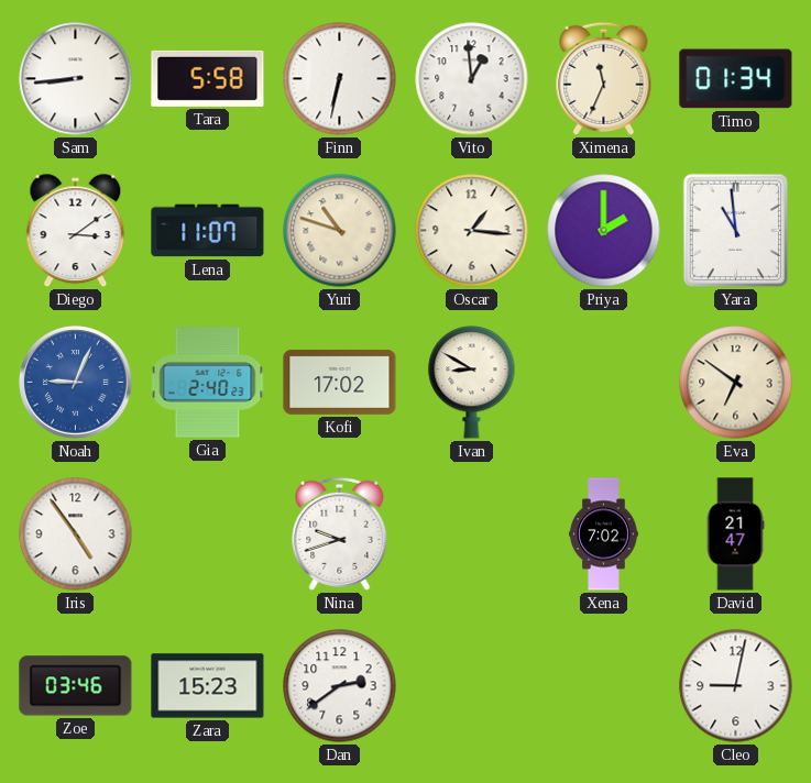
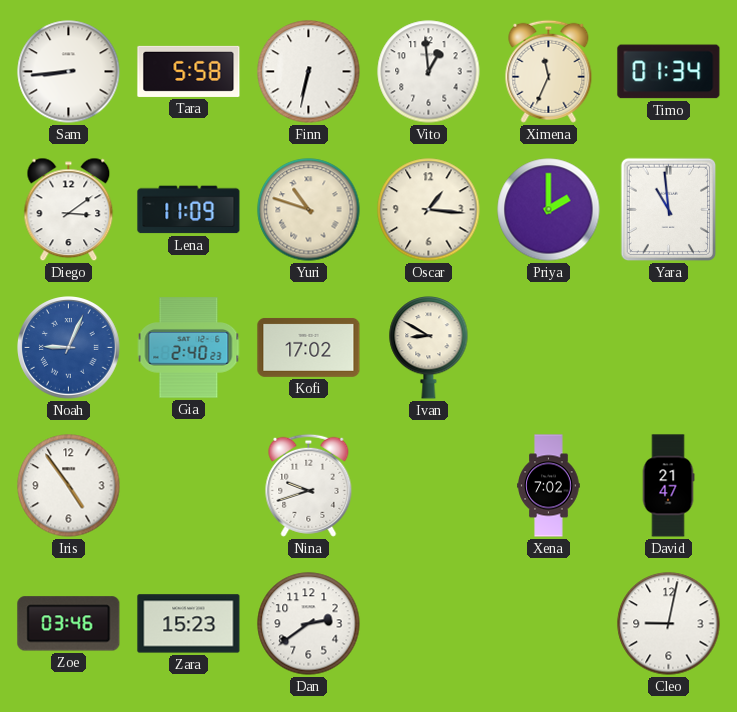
Lena: 11:07 -> 11:09 (189, 210)
Eva: 6:51 -> none (736, 383)
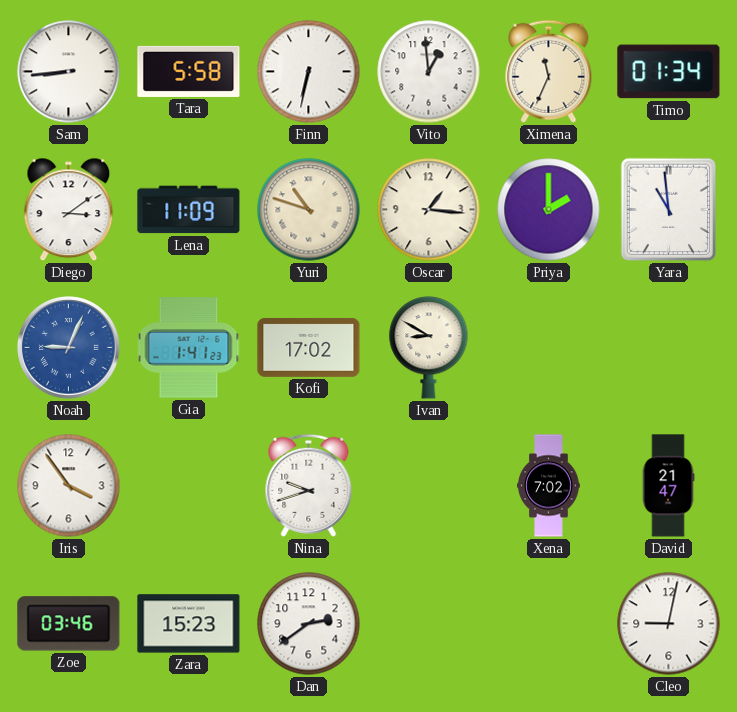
Gia: 2:40 -> 1:41 (189, 348)
Iris: 4:54 -> 3:54 (69, 486)
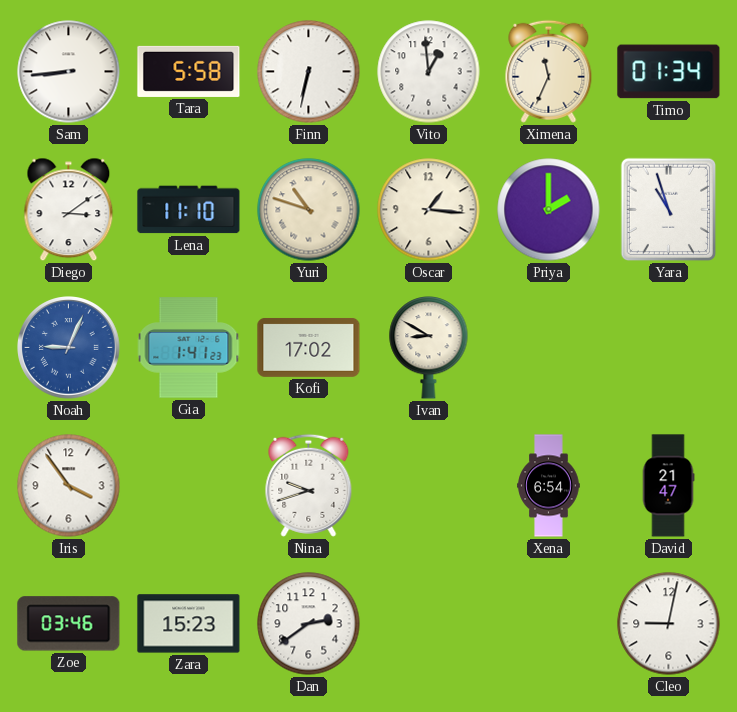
Lena: 11:09 -> 11:10 (189, 210)
Yara: 10:59 -> 10:57 (669, 210)
Xena: 7:02 -> 6:54 (549, 486)
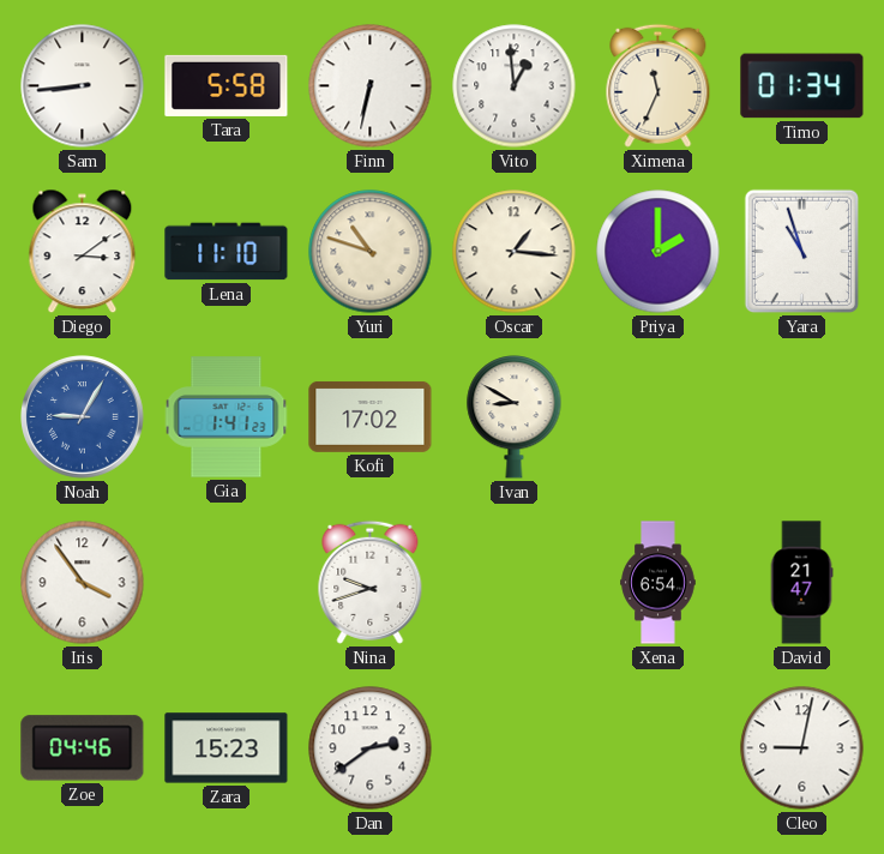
Noah: 9:04 -> 9:05 (83, 417)
Zoe: 03:46 -> 04:46 (83, 748)
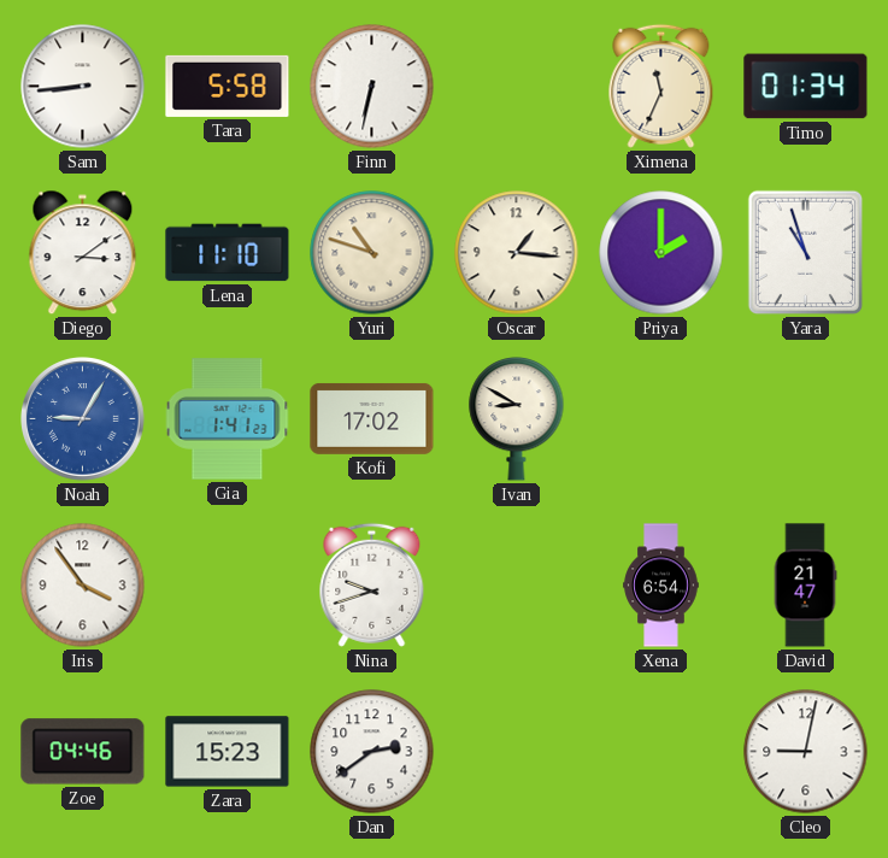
Vito: 12:59 -> none (515, 86)
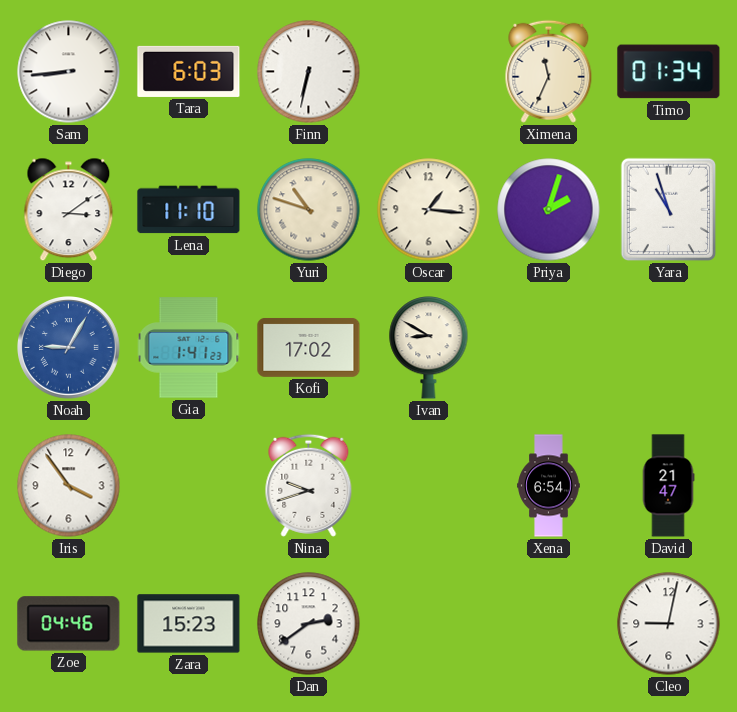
Tara: 5:58 -> 6:03 (189, 71)
Priya: 2:00 -> 2:03 (549, 210)
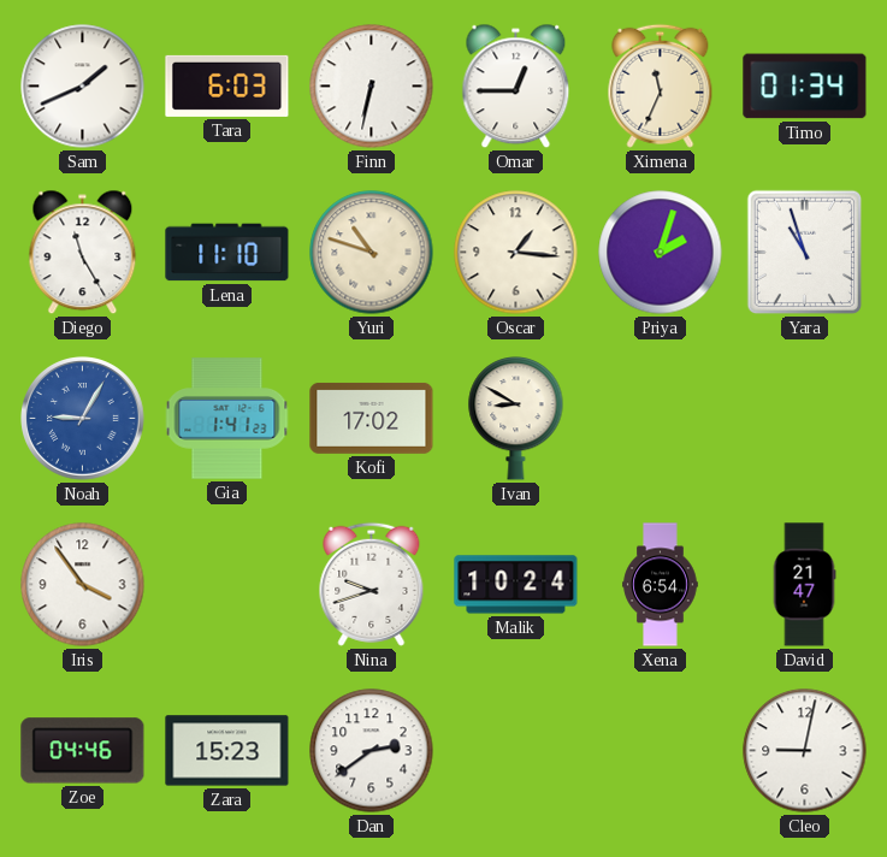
Sam: 8:44 -> 1:41 (83, 87)
Omar: none -> 12:45 (516, 87)
Diego: 3:09 -> 11:25 (83, 253)
Malik: none -> 10:24 (516, 585)
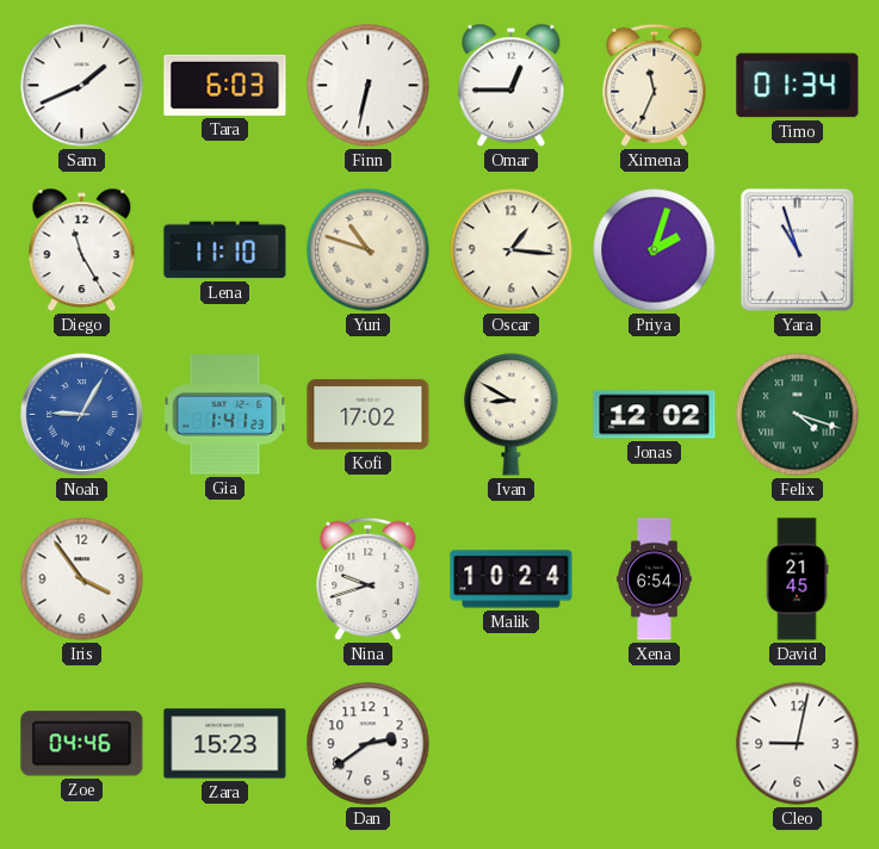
Jonas: none -> 12:02 (655, 415)
Felix: none -> 4:18 (798, 415)
David: 21:47 -> 21:45 (797, 580)
